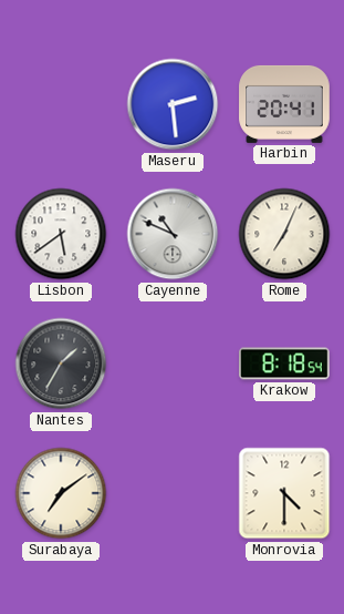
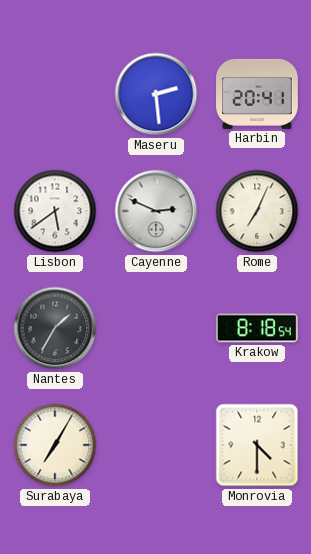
Cayenne: 10:49 -> 2:49 (156, 211)
Surabaya: 7:09 -> 7:05 (55, 445)
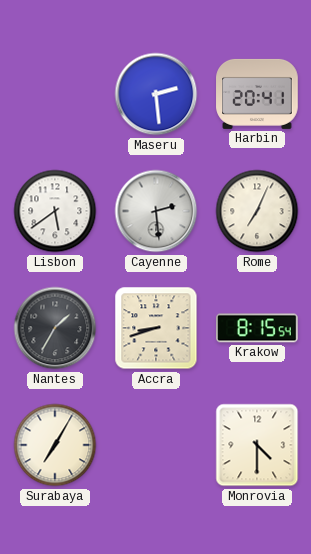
Cayenne: 2:49 -> 2:29 (156, 211)
Accra: none -> 8:42 (156, 328)
Krakow: 8:18 -> 8:15 (258, 328)
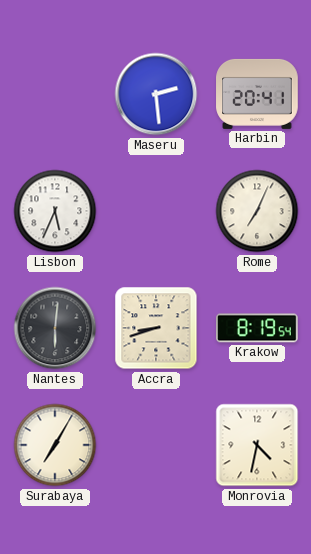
Lisbon: 5:39 -> 5:34 (55, 211)
Cayenne: 2:29 -> none (156, 211)
Nantes: 1:35 -> 6:01 (55, 328)
Krakow: 8:15 -> 8:19 (258, 328)
Monrovia: 4:30 -> 4:32 (257, 445)
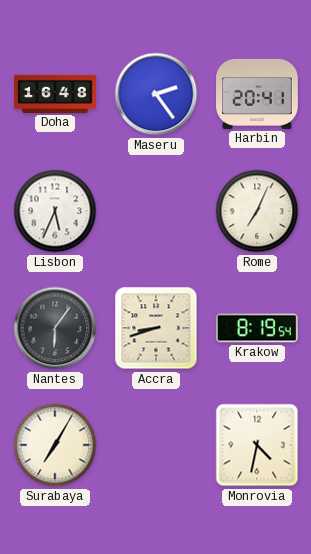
Doha: none -> 16:48 (55, 94)
Maseru: 2:29 -> 2:24 (156, 94)
Nantes: 6:01 -> 6:06 (55, 328)
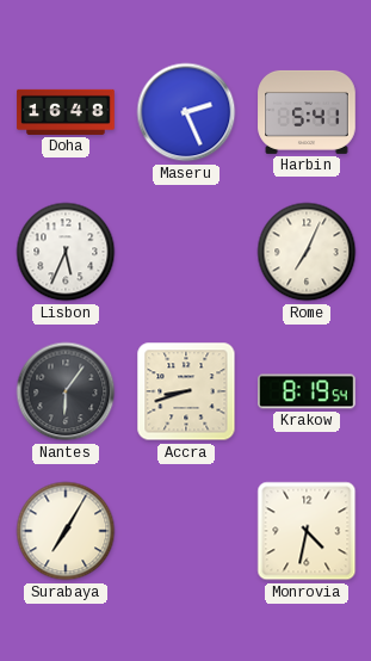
Maseru: 2:24 -> 2:26 (186, 112)
Harbin: 20:41 -> 5:41 (307, 112)
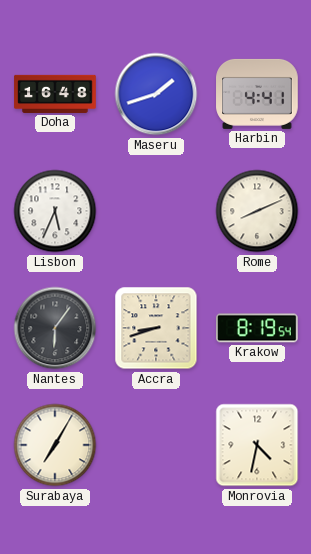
Maseru: 2:26 -> 1:42 (156, 94)
Harbin: 5:41 -> 4:41 (257, 94)
Rome: 7:04 -> 8:11 (257, 211)
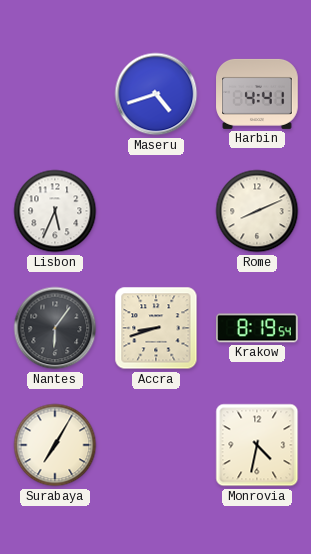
Doha: 16:48 -> none (55, 94)
Maseru: 1:42 -> 4:42 (156, 94)
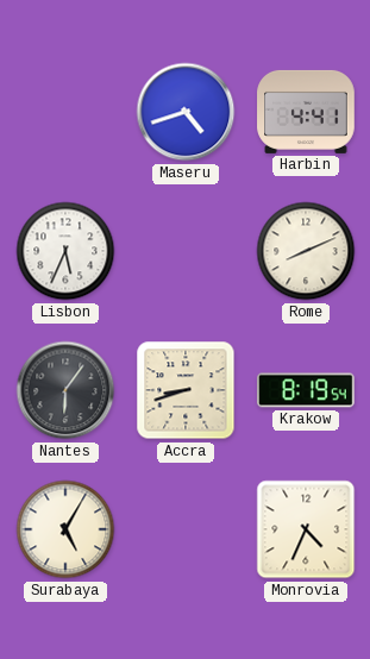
Surabaya: 7:05 -> 5:05 (65, 529)
Monrovia: 4:32 -> 4:34 (306, 529)
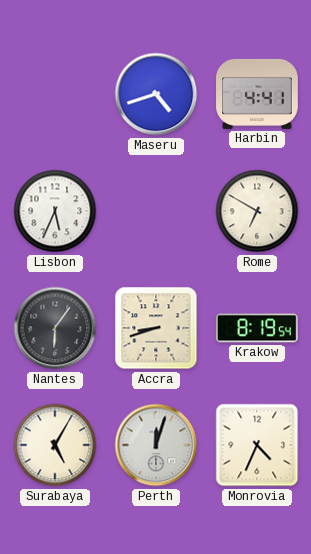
Rome: 8:11 -> 6:50 (257, 211)
Perth: none -> 12:03 (156, 445)
